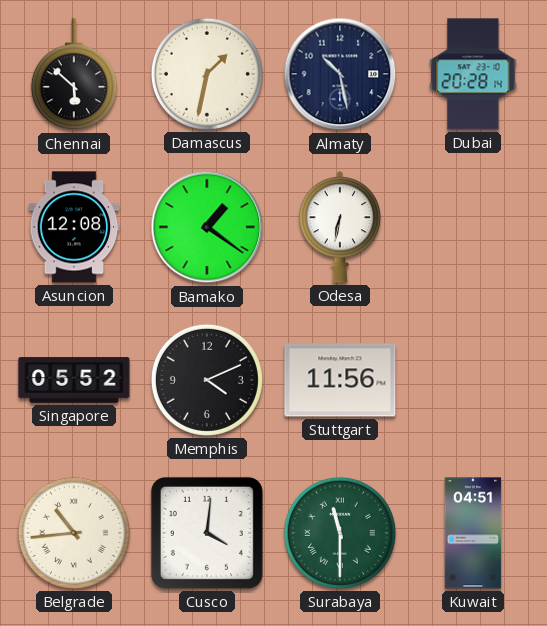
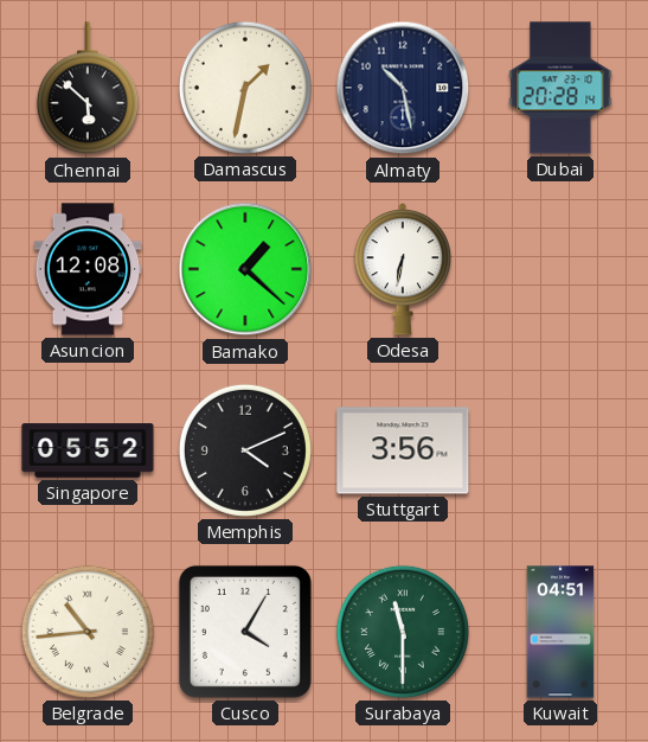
Bamako: 1:21 -> 1:22 (245, 269)
Stuttgart: 11:56 -> 3:56 (403, 450)
Cusco: 4:01 -> 4:05 (245, 632)
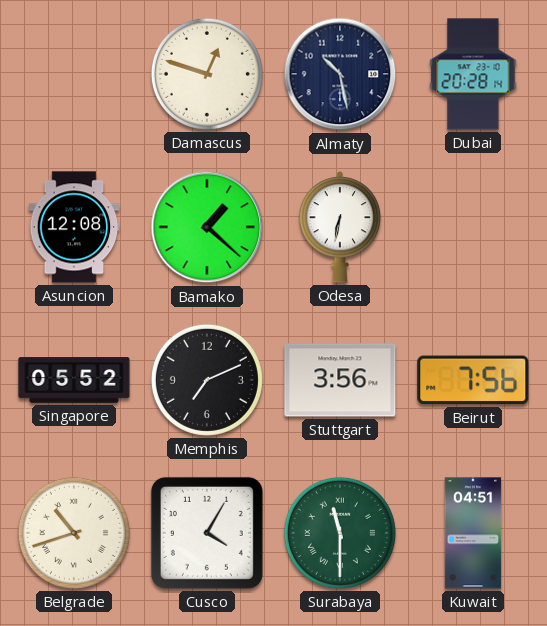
Chennai: 5:52 -> none (88, 89)
Damascus: 1:32 -> 12:48 (207, 74)
Memphis: 4:11 -> 7:11 (207, 380)
Beirut: none -> 7:56 (473, 380)
Belgrade: 10:44 -> 10:42 (74, 533)
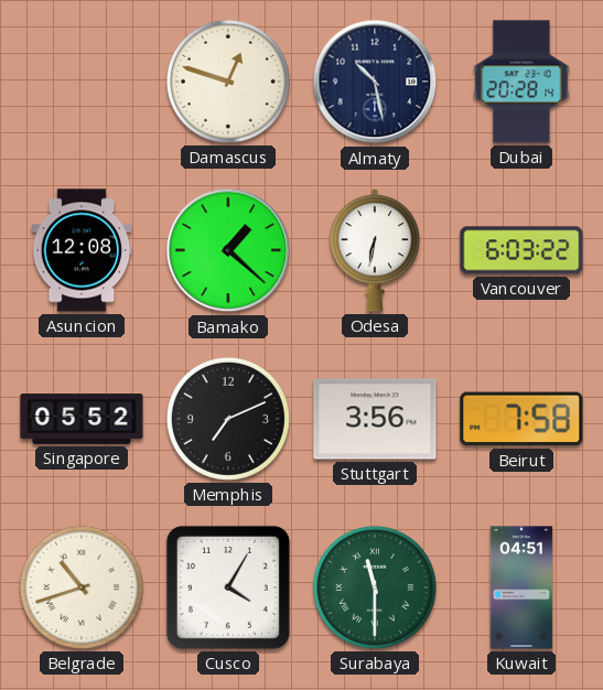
Vancouver: none -> 6:03 (521, 250)
Beirut: 7:56 -> 7:58 (521, 419)
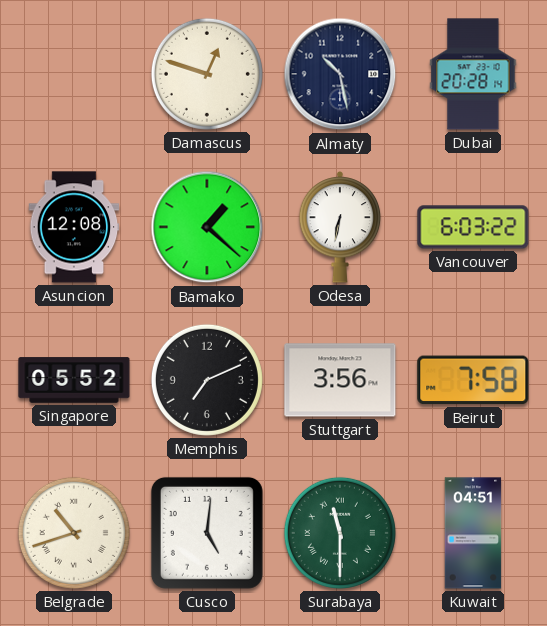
Cusco: 4:05 -> 5:01 (207, 533)
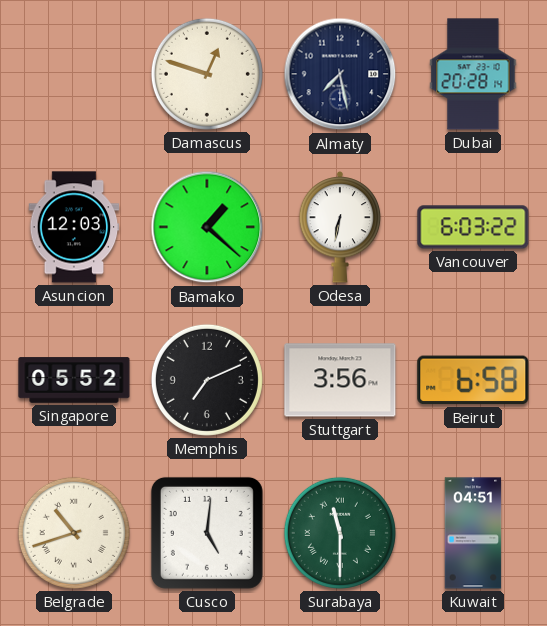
Almaty: 10:28 -> 7:28 (340, 74)
Asuncion: 12:08 -> 12:03 (74, 227)
Beirut: 7:58 -> 6:58 (473, 380)
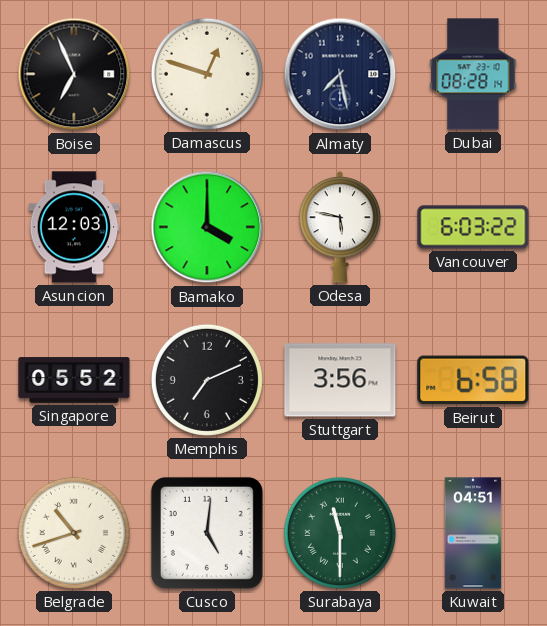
Boise: none -> 6:56 (74, 74)
Dubai: 20:28 -> 08:28 (473, 74)
Bamako: 1:22 -> 4:00 (207, 227)
Odesa: 6:32 -> 5:47 (340, 227)
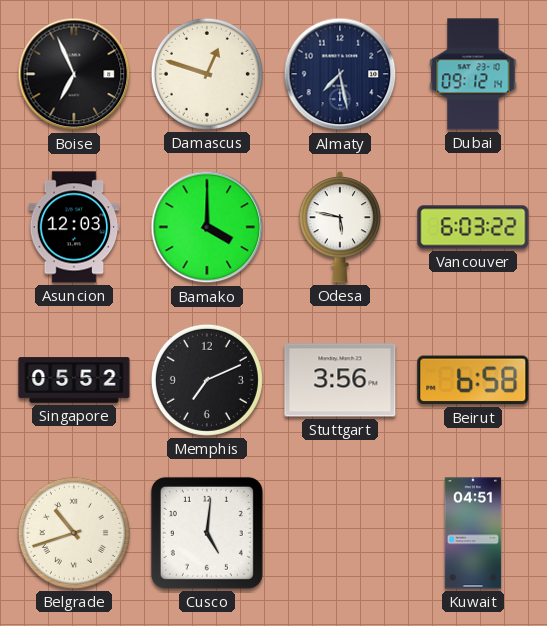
Dubai: 08:28 -> 09:12 (473, 74)
Surabaya: 11:30 -> none (340, 533)
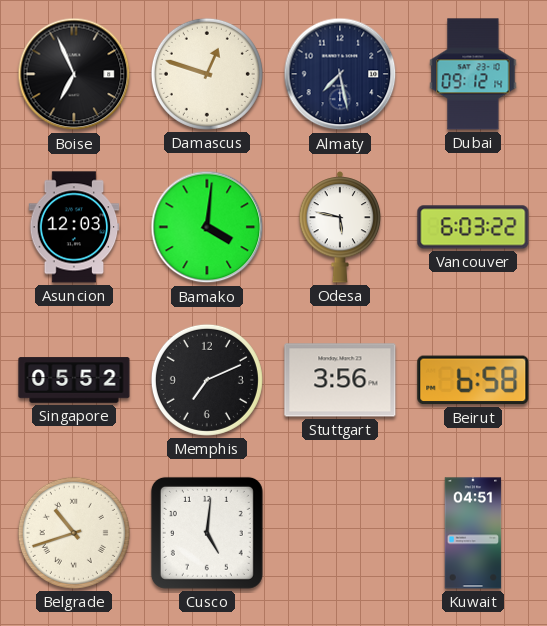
Bamako: 4:00 -> 4:01 (207, 227)
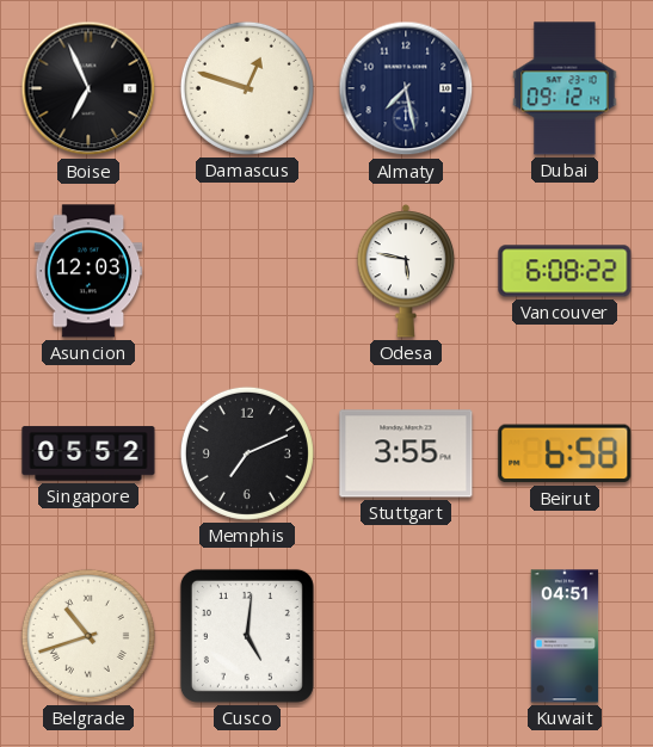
Bamako: 4:01 -> none (207, 227)
Vancouver: 6:03 -> 6:08 (565, 271)
Stuttgart: 3:56 -> 3:55 (406, 453)
